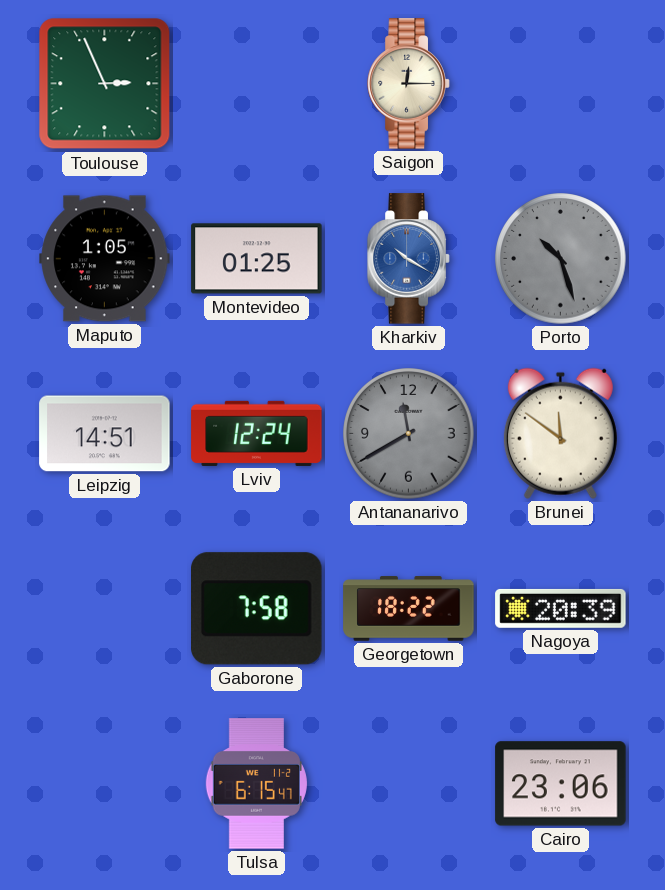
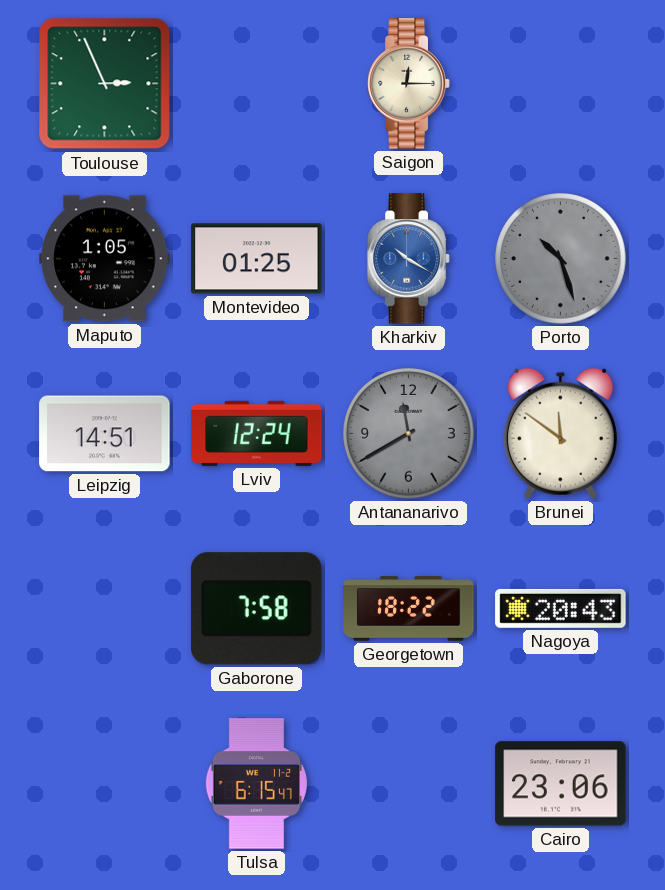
Nagoya: 20:39 -> 20:43 (561, 608)
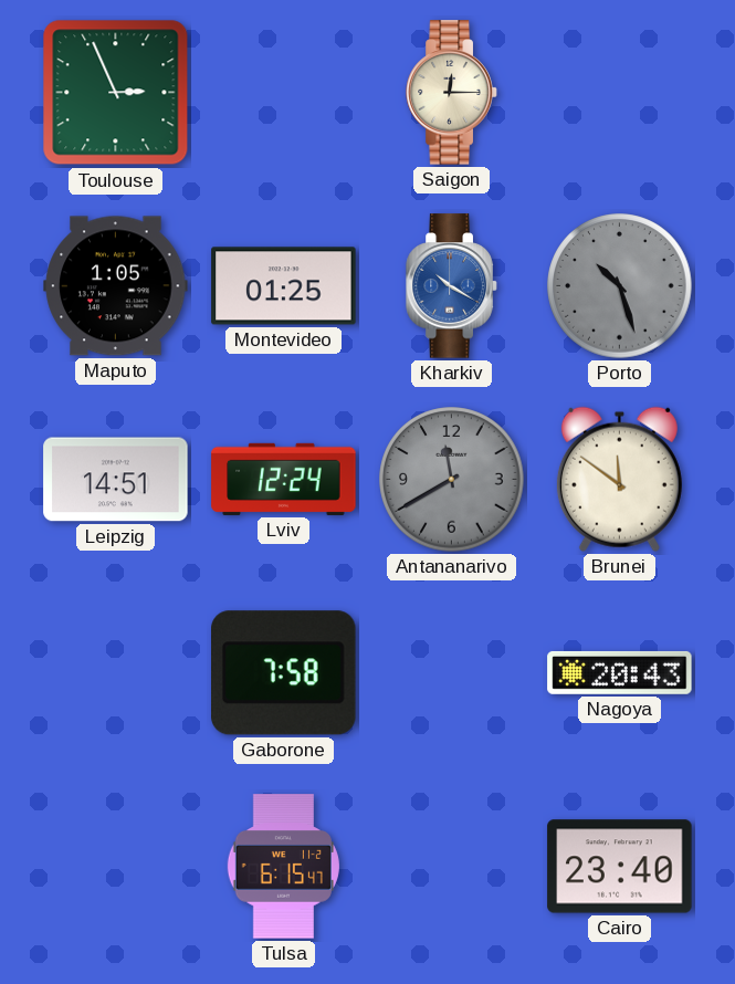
Georgetown: 18:22 -> none (409, 609)
Cairo: 23:06 -> 23:40 (620, 867)
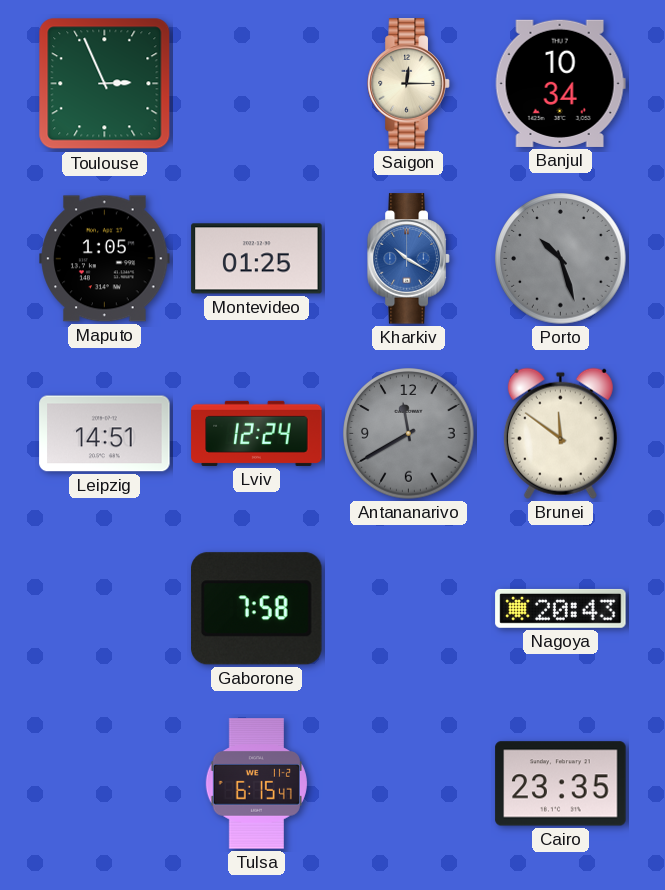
Banjul: none -> 10:34 (560, 83)
Cairo: 23:40 -> 23:35 (561, 784)
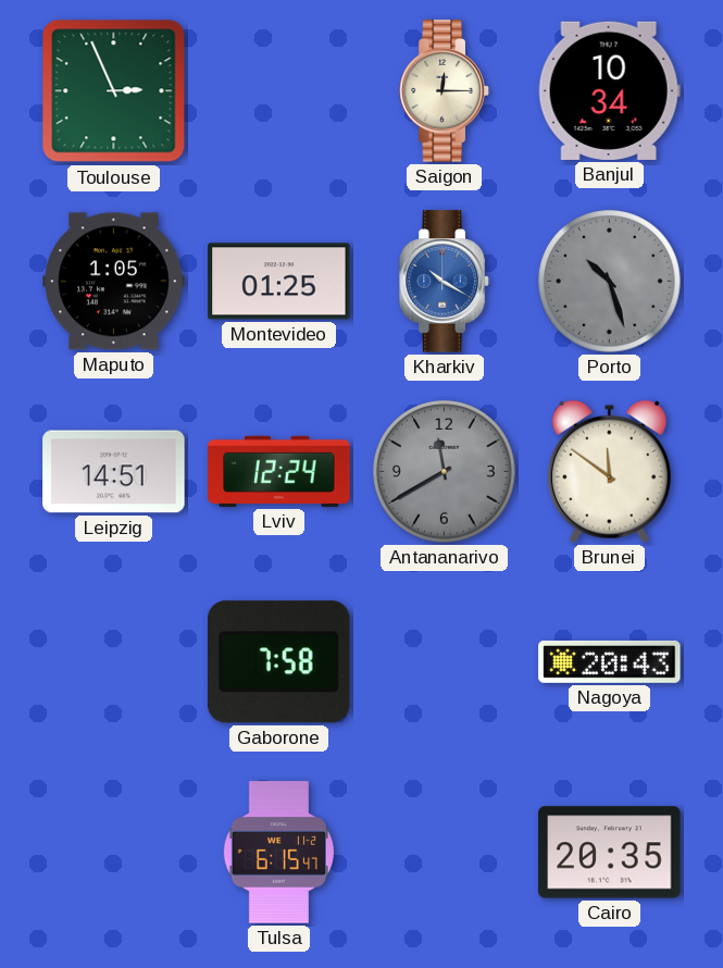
Cairo: 23:35 -> 20:35 (610, 853)
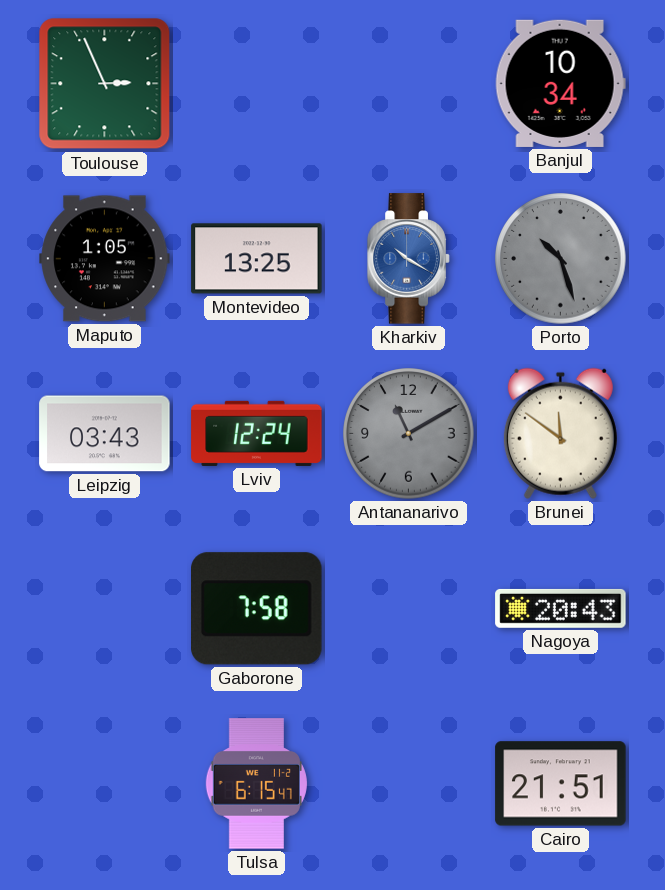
Saigon: 12:15 -> none (445, 91)
Montevideo: 01:25 -> 13:25 (257, 259)
Leipzig: 14:51 -> 03:43 (105, 434)
Antananarivo: 11:40 -> 11:10 (409, 434)
Cairo: 20:35 -> 21:51 (561, 784)
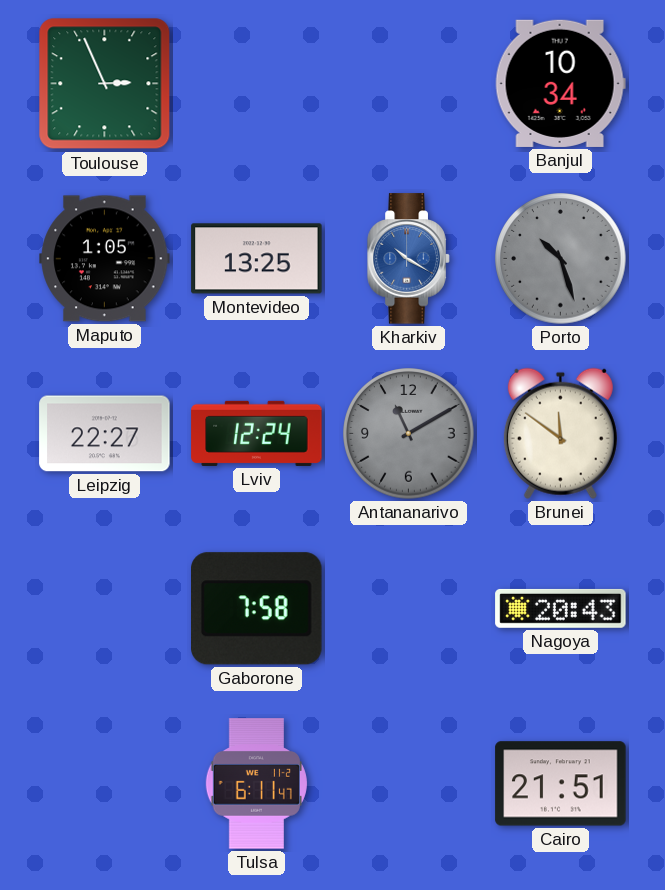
Leipzig: 03:43 -> 22:27 (105, 434)
Tulsa: 6:15 -> 6:11 (256, 784)
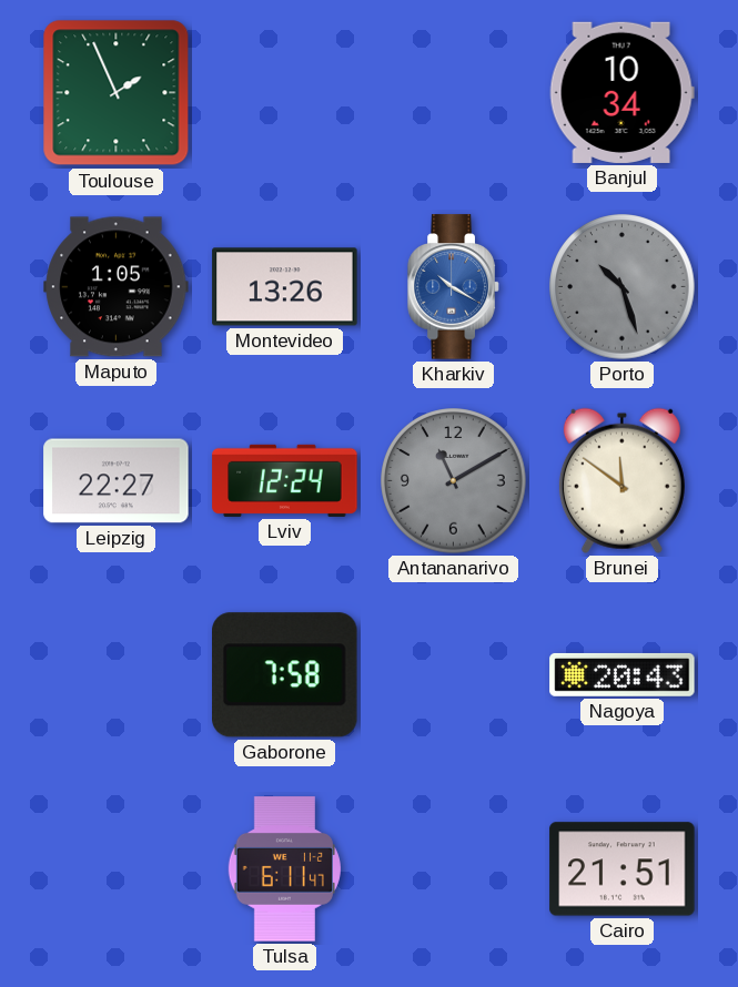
Toulouse: 2:56 -> 1:56 (117, 93)
Montevideo: 13:25 -> 13:26 (285, 287)
